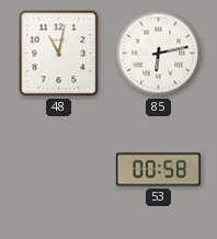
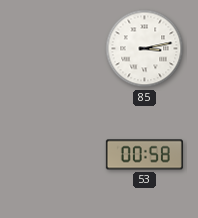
48: 11:02 -> none (59, 54)
85: 6:13 -> 3:13 (145, 49)
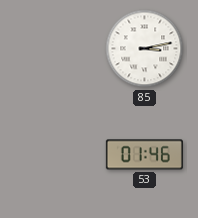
53: 00:58 -> 01:46 (144, 155)
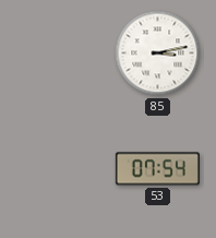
53: 01:46 -> 07:54 (157, 169)
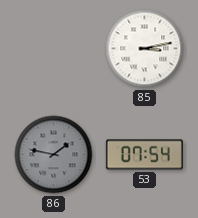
86: none -> 1:47 (54, 155)
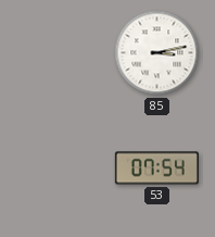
86: 1:47 -> none (54, 155)
